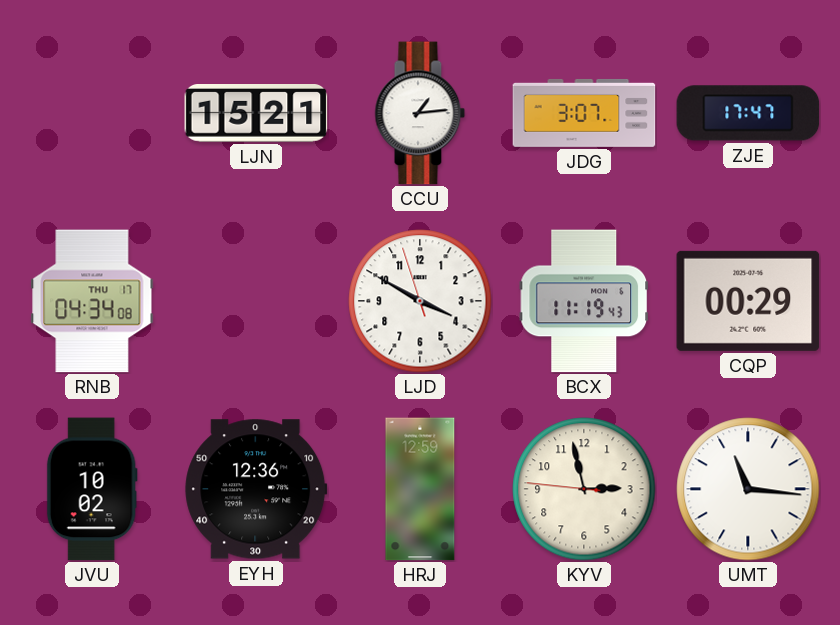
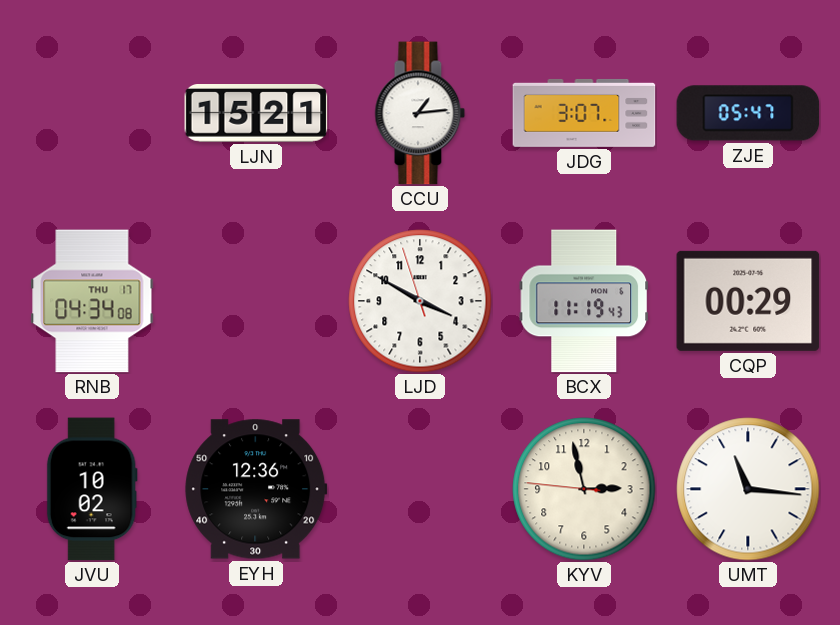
ZJE: 17:47 -> 05:47 (748, 113)
HRJ: 12:59 -> none (420, 489)
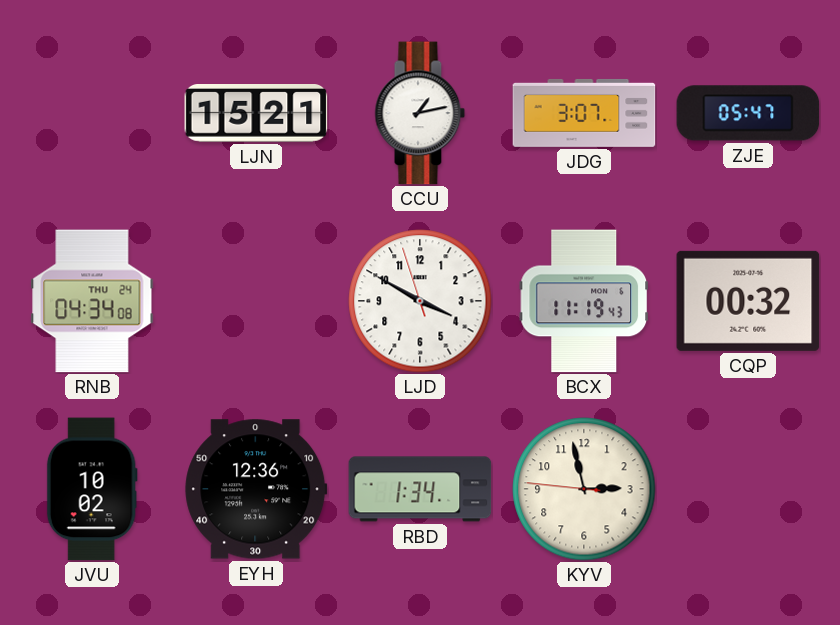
CCU: 1:14 -> 1:13 (420, 113)
RNB date: THU 17 -> THU 24 (92, 301)
CQP: 00:29 -> 00:32 (748, 301)
RBD: none -> 1:34 (420, 489)
UMT: 11:16 -> none (748, 489)
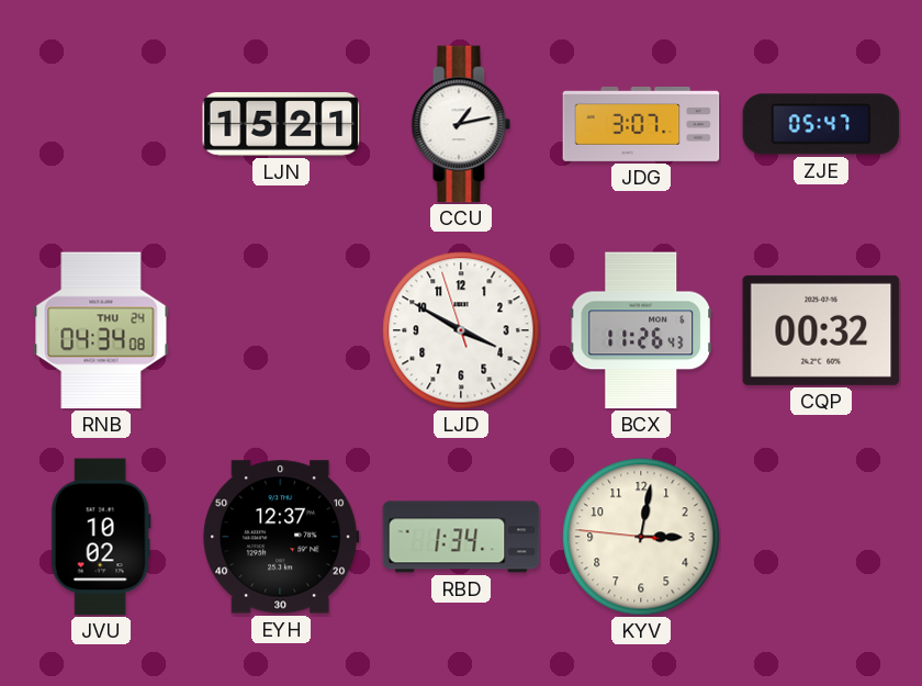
BCX: 11:19 -> 11:26 (641, 330)
EYH: 12:36 -> 12:37 (281, 537)
KYV: 2:57 -> 3:01 (641, 537)
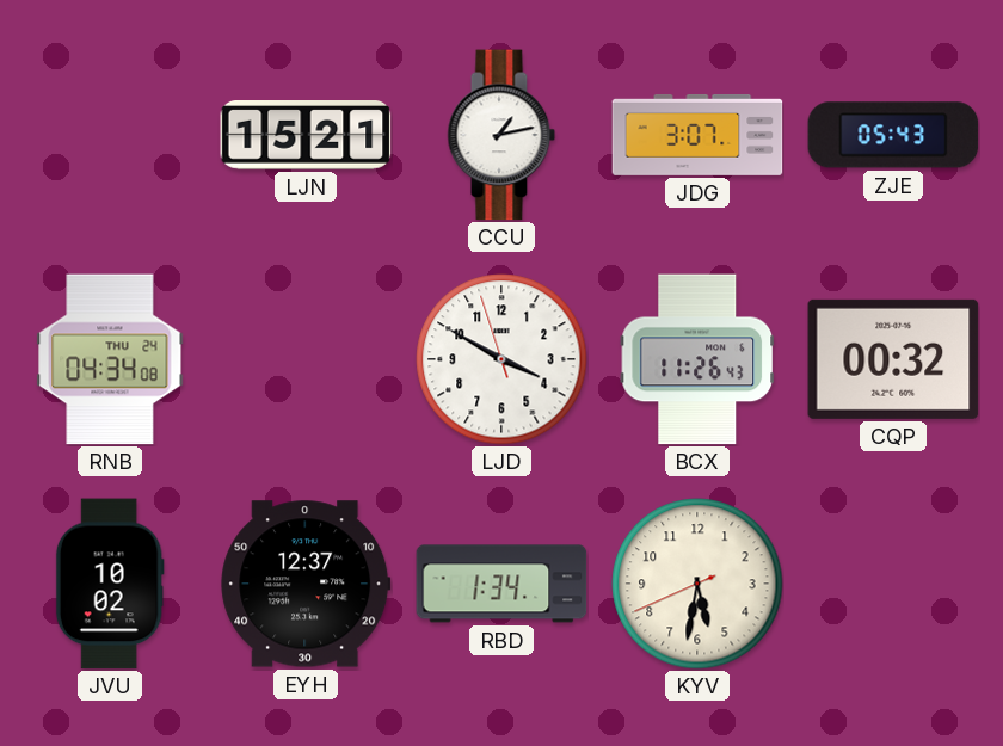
ZJE: 05:47 -> 05:43 (893, 135)
KYV: 3:01 -> 5:31 (697, 584)
